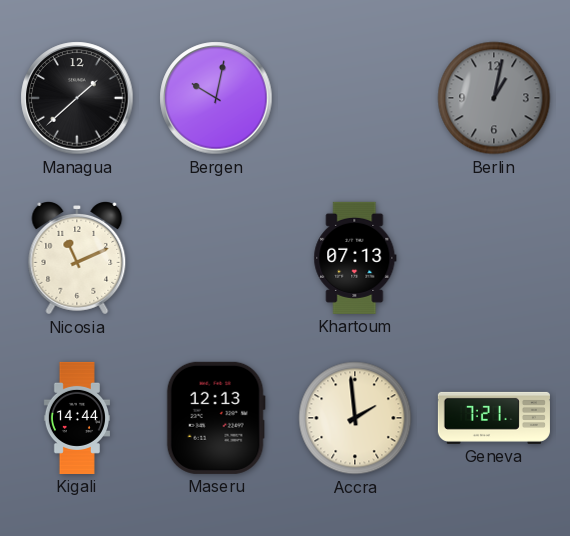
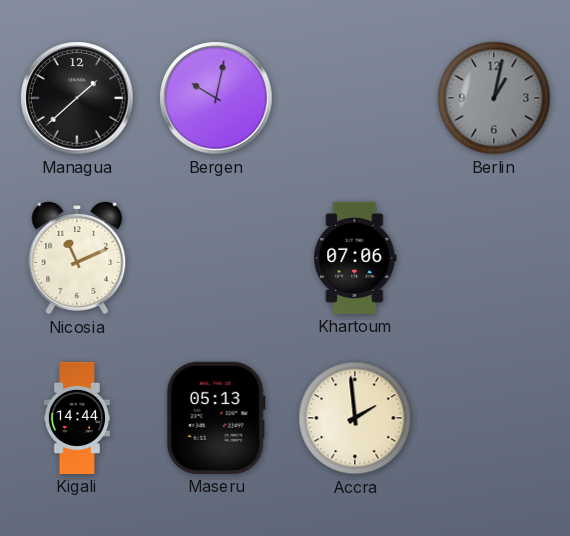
Khartoum: 07:13 -> 07:06 (355, 258)
Maseru: 12:13 -> 05:13 (216, 418)
Geneva: 7:21 -> none (494, 418)
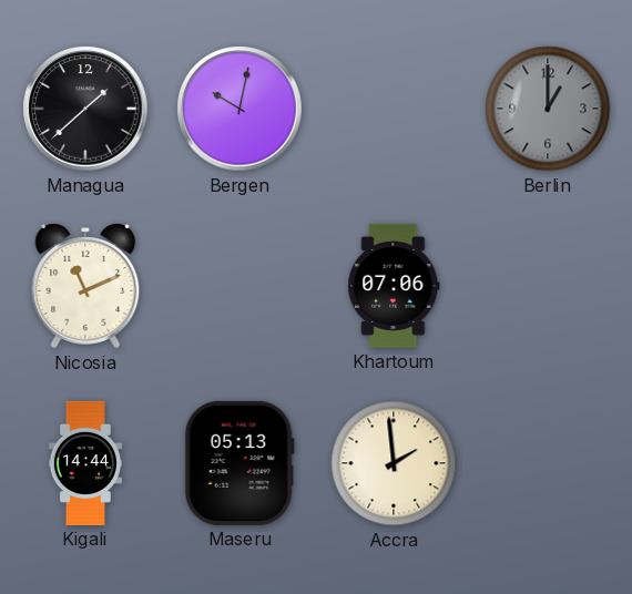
Berlin: 1:02 -> 1:00 (548, 109)
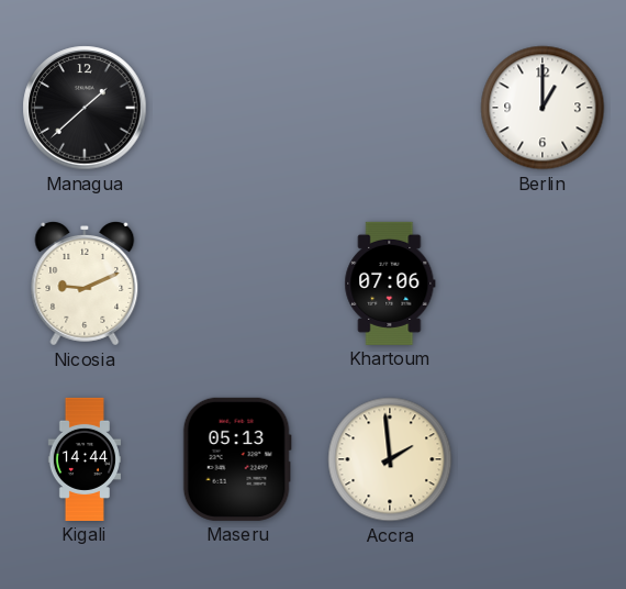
Bergen: 10:02 -> none (239, 109)
Berlin dial: grey -> white (543, 108)
Nicosia: 11:11 -> 9:11 (85, 285)
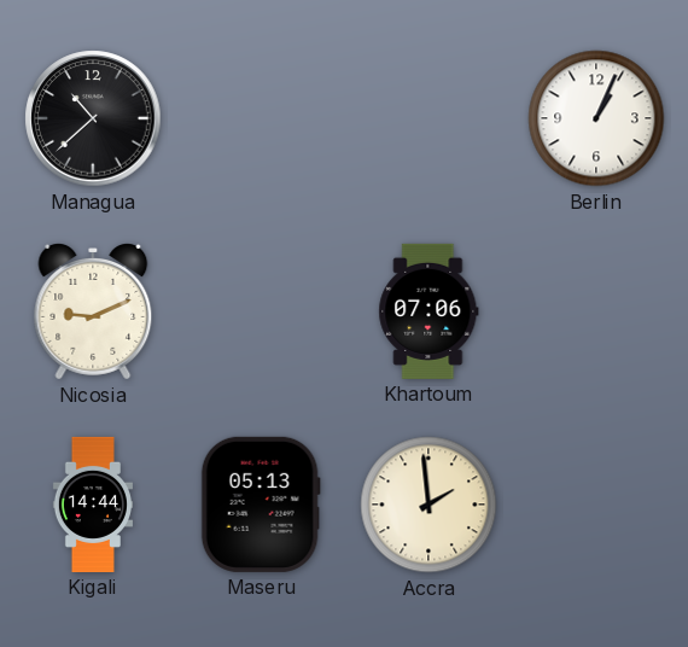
Managua: 1:38 -> 10:38 (93, 118)
Berlin: 1:00 -> 1:04 (596, 118)
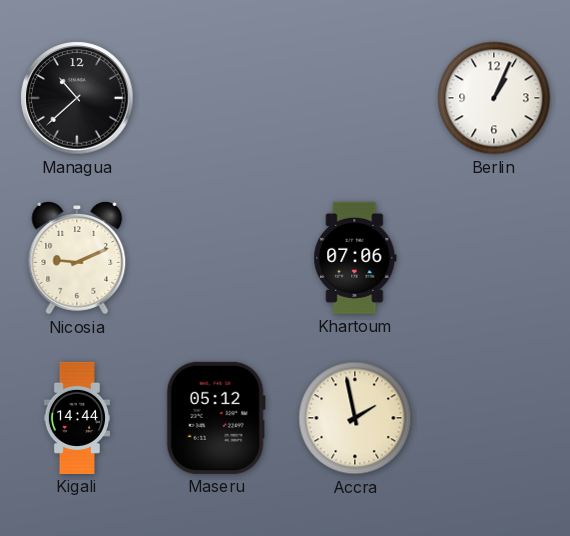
Maseru: 05:13 -> 05:12 (216, 418)
Accra: 1:59 -> 1:58 (355, 418)
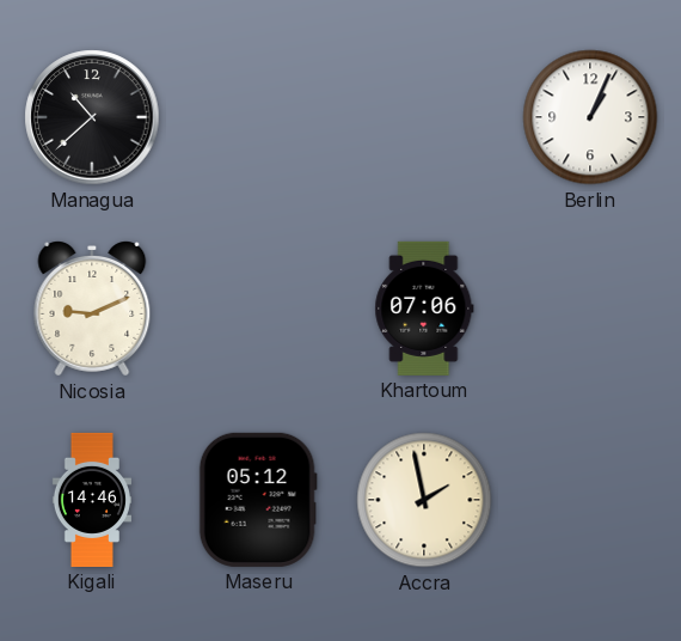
Kigali: 14:44 -> 14:46 (91, 500)
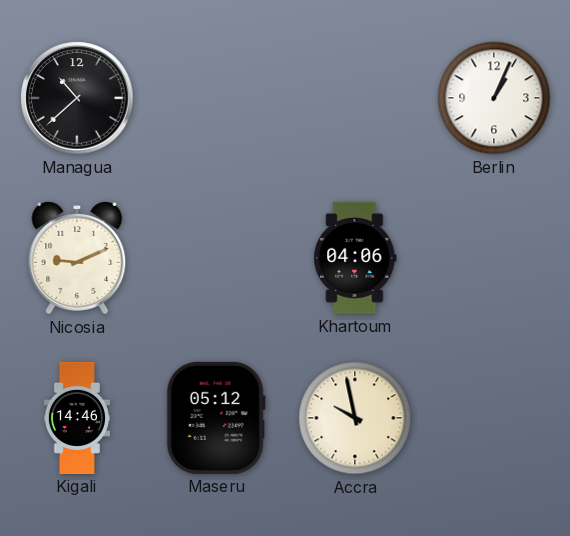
Khartoum: 07:06 -> 04:06 (355, 258)
Accra: 1:58 -> 9:58 (355, 418)
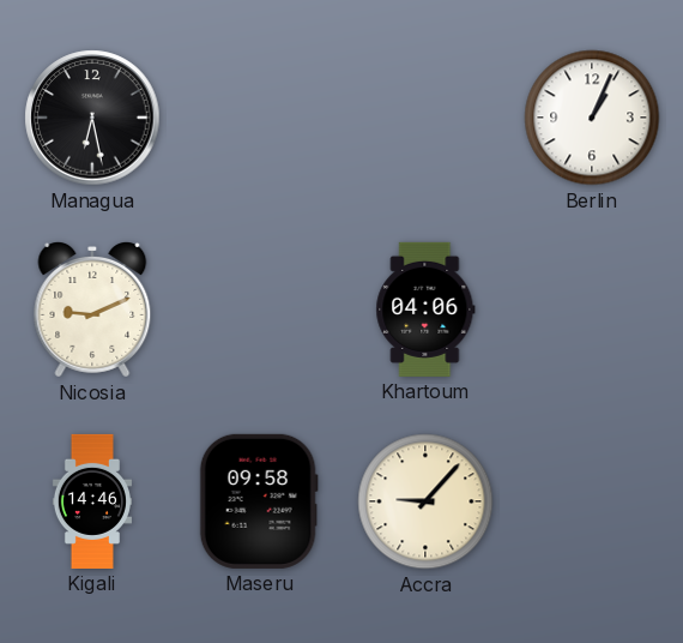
Managua: 10:38 -> 6:28 (92, 118)
Maseru: 05:12 -> 09:58 (259, 501)
Accra: 9:58 -> 9:07 (425, 501)
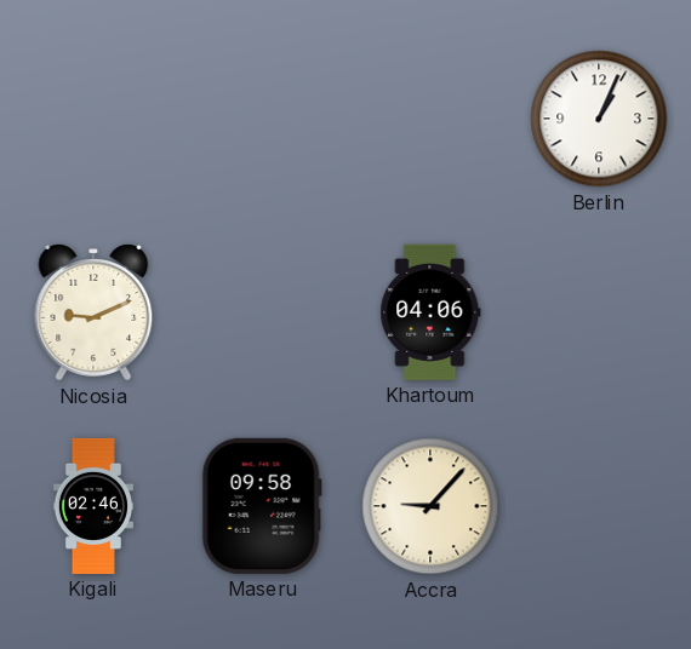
Managua: 6:28 -> none (92, 118)
Kigali: 14:46 -> 02:46 (92, 506)
